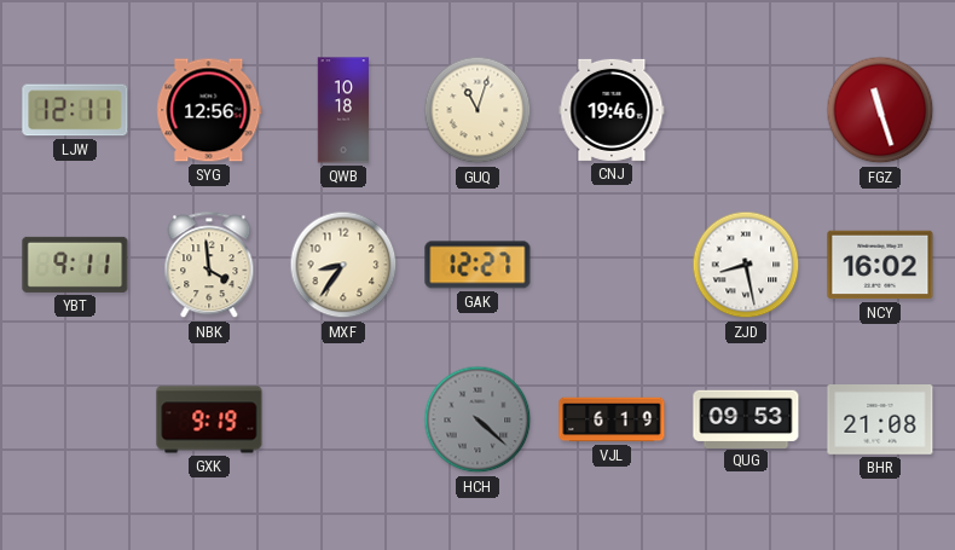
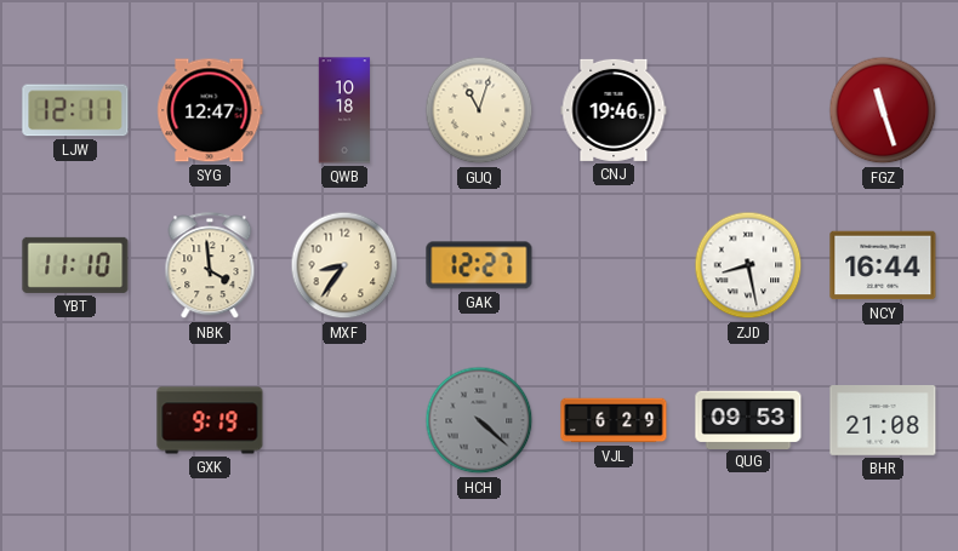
SYG: 12:56 -> 12:47 (210, 110)
YBT: 9:11 -> 11:10 (75, 265)
NCY: 16:02 -> 16:44 (883, 265)
VJL: 6:19 -> 6:29 (614, 420)
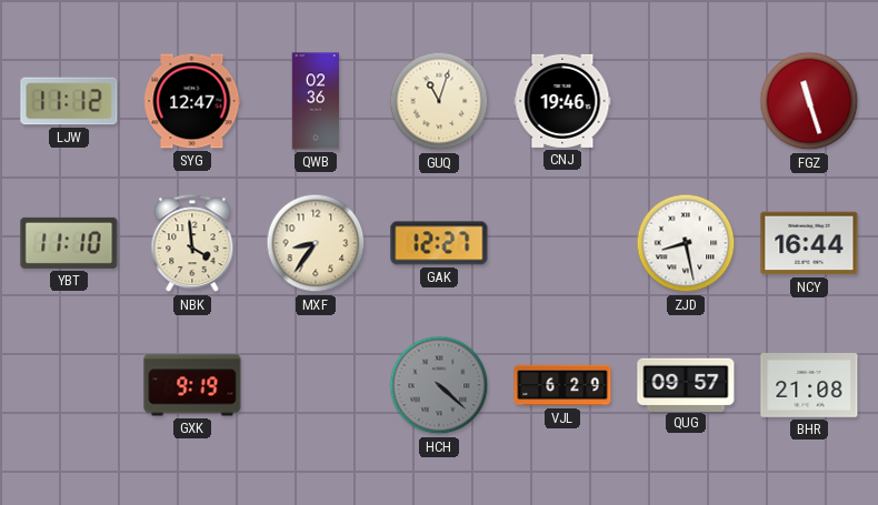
LJW: 12:11 -> 11:12 (69, 101)
QWB: 10:18 -> 02:36 (316, 101)
QUG: 09:53 -> 09:57 (686, 384)
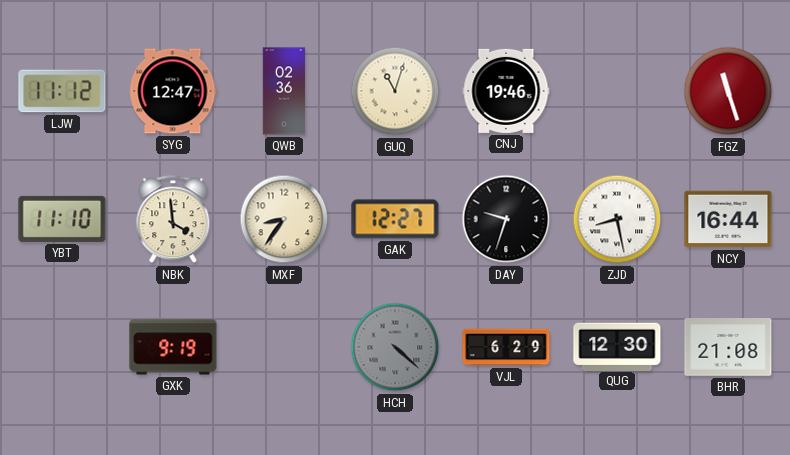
DAY: none -> 9:33 (506, 219)
QUG: 09:57 -> 12:30 (617, 346)
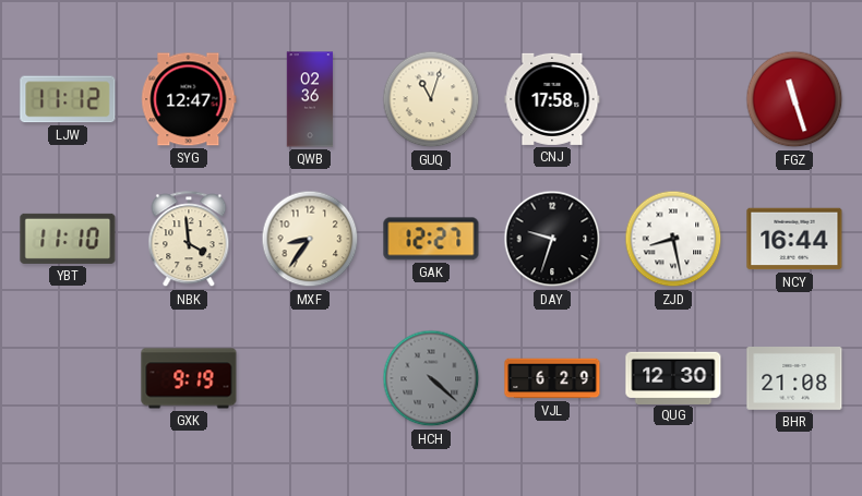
CNJ: 19:46 -> 17:58 (552, 99)
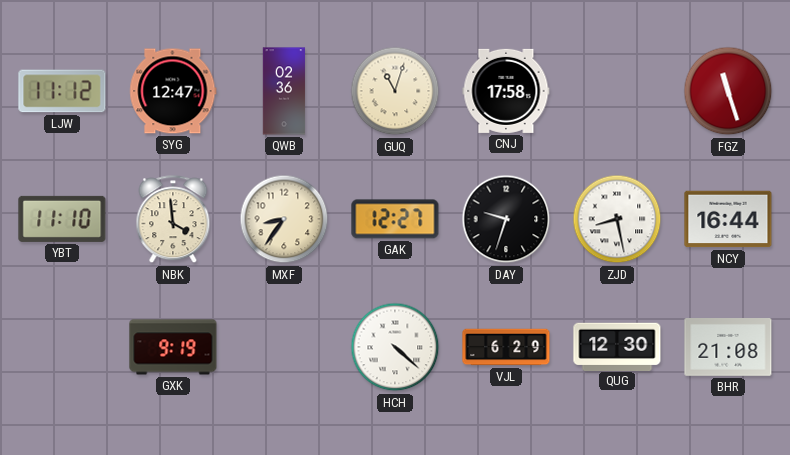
HCH dial: grey -> white (395, 347)
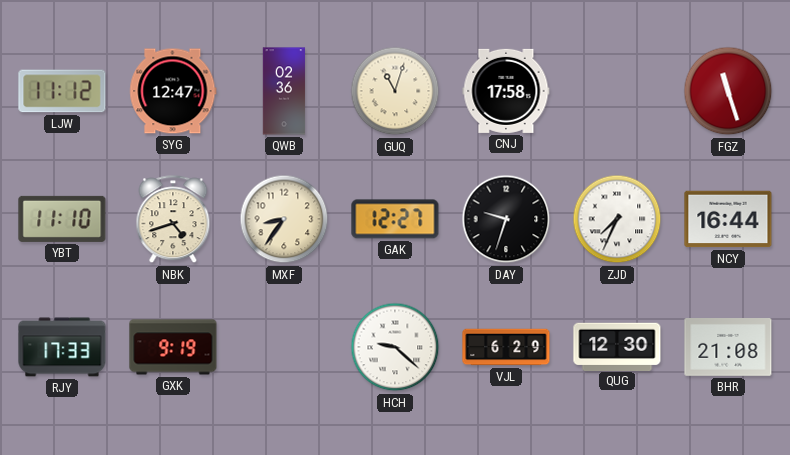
NBK: 3:59 -> 4:42 (173, 220)
ZJD: 8:28 -> 7:34 (617, 219)
RJY: none -> 17:33 (62, 347)
HCH: 4:22 -> 9:22 (395, 347)
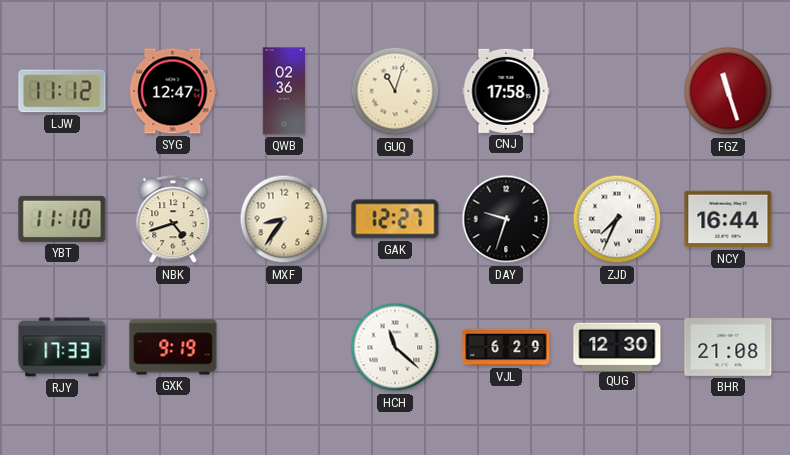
HCH: 9:22 -> 11:22 (395, 347)
